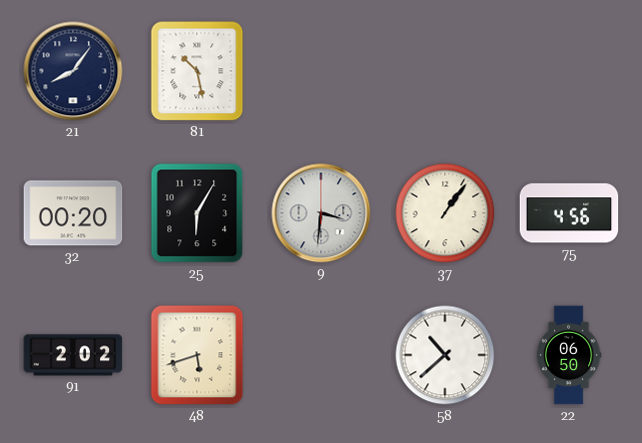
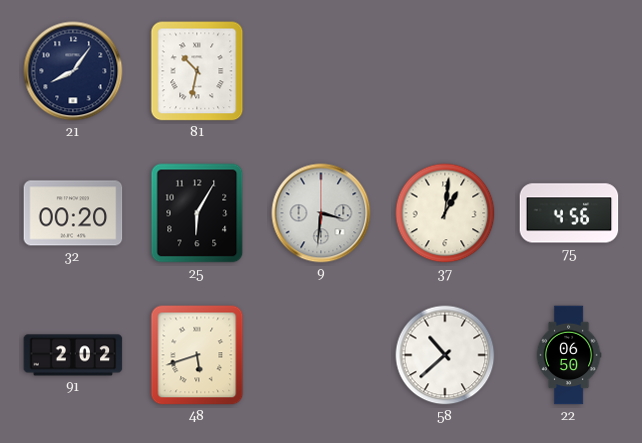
81: 10:28 -> 10:32 (197, 71)
37: 1:06 -> 1:01 (445, 213)
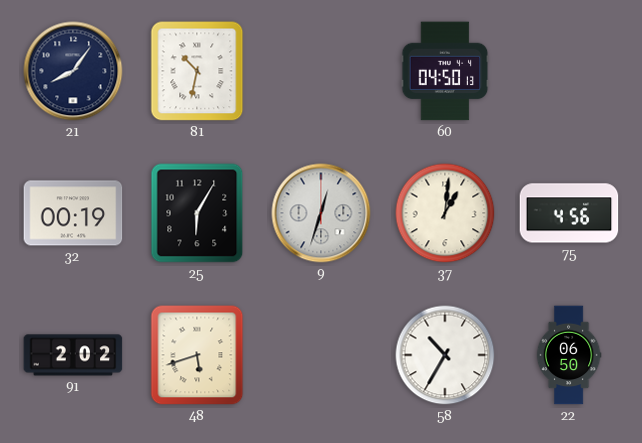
60: none -> 04:50 (445, 71)
32: 00:20 -> 00:19 (73, 213)
9: 3:31 -> 12:33 (321, 213)
58: 10:38 -> 10:35 (445, 355)
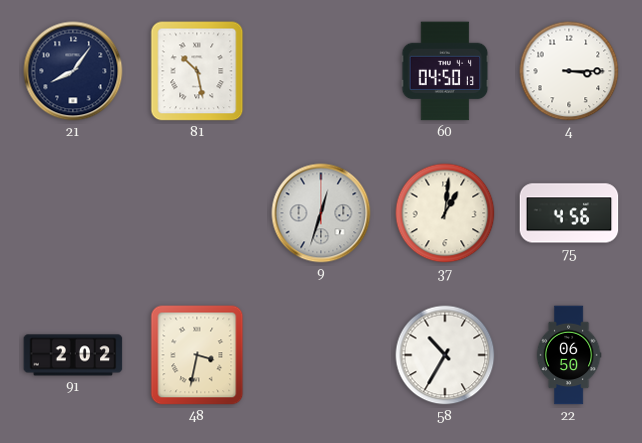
81: 10:32 -> 10:28 (197, 71)
4: none -> 3:15 (569, 71)
32: 00:19 -> none (73, 213)
25: 6:05 -> none (197, 213)
48: 5:42 -> 3:32 (197, 355)
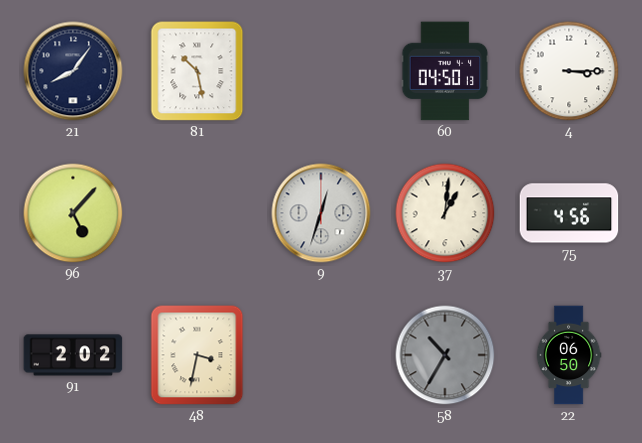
96: none -> 5:07 (73, 213)
58 dial: white -> grey (445, 355)
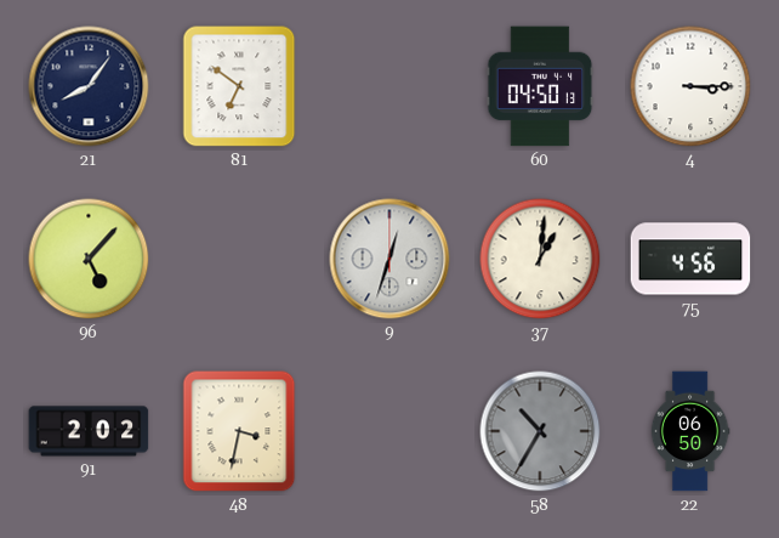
81: 10:28 -> 6:51 (239, 86)
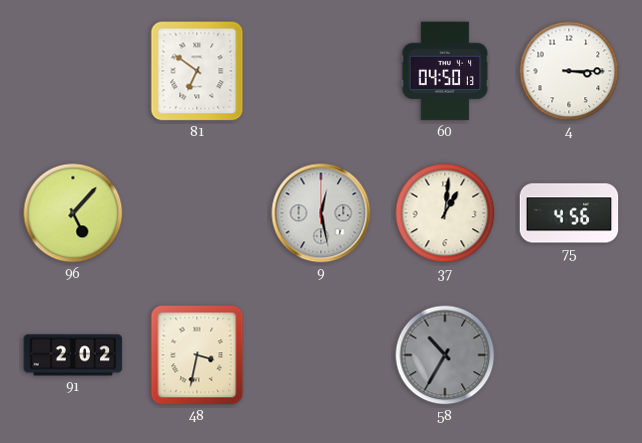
21: 8:06 -> none (89, 86)
9: 12:33 -> 12:28 (321, 213)
22: 06:50 -> none (690, 431)
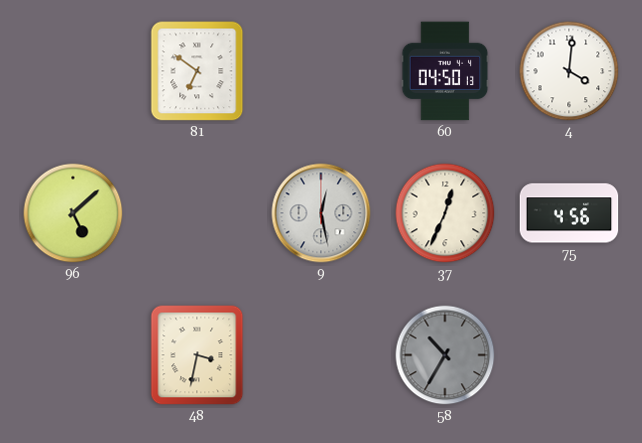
4: 3:15 -> 4:01 (569, 71)
96: 5:07 -> 5:08 (73, 213)
37: 1:01 -> 12:34 (445, 213)
91: 2:02 -> none (73, 355)
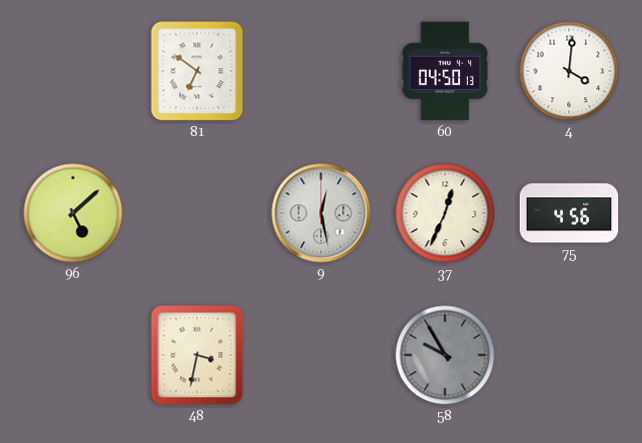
58: 10:35 -> 9:55 (445, 355)
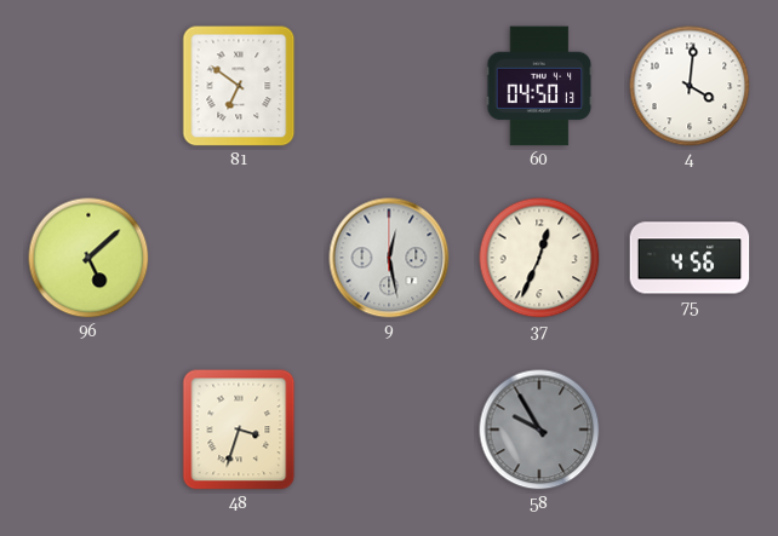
48: 3:32 -> 3:33 (239, 430)
